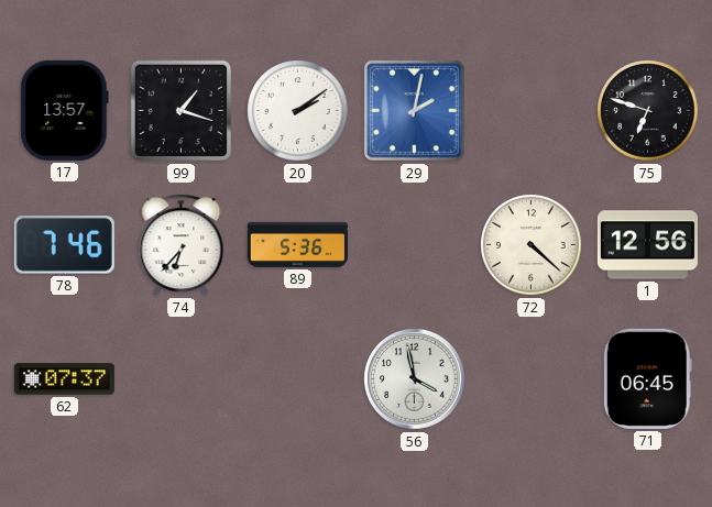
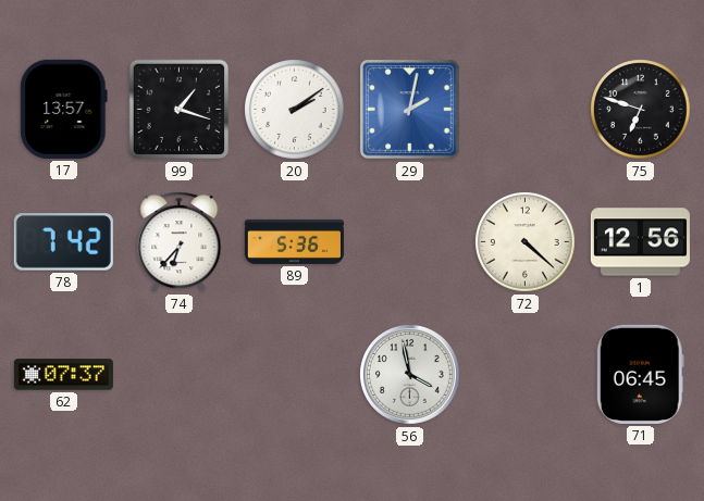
78: 7:46 -> 7:42 (63, 242)
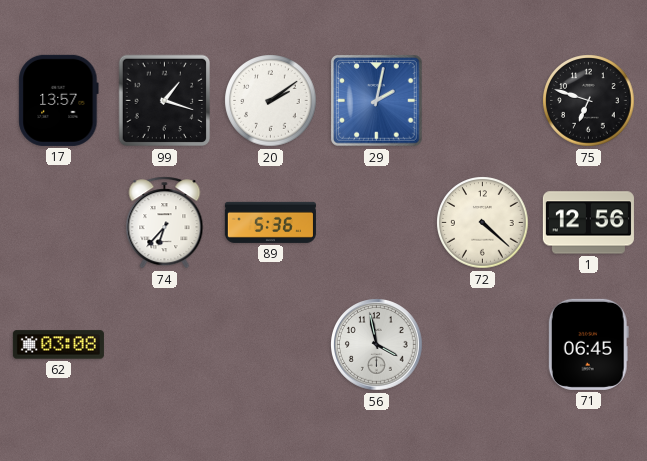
78: 7:42 -> none (63, 242)
62: 07:37 -> 03:08 (58, 345)
